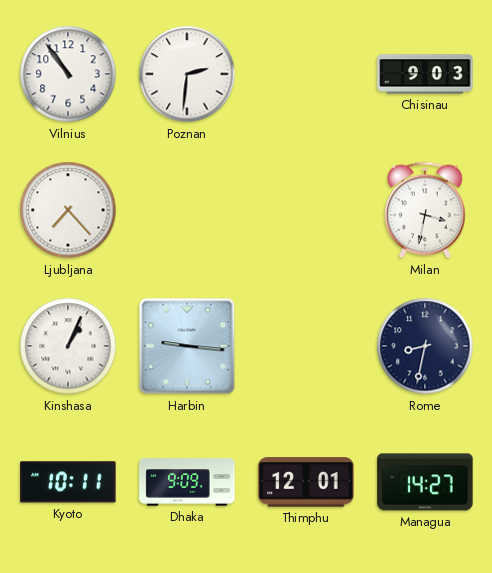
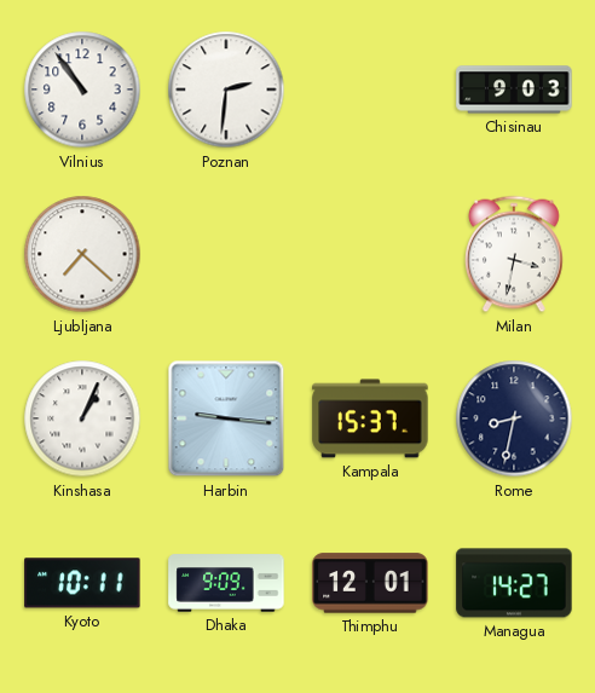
Ljubljana: 7:23 -> 7:22 (82, 254)
Kampala: none -> 15:37 (370, 418)
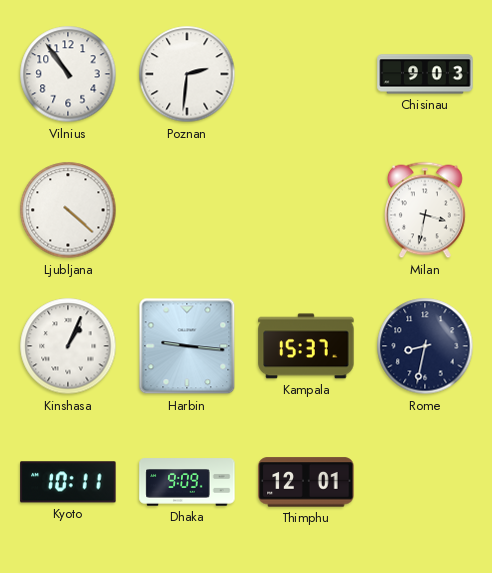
Ljubljana: 7:22 -> 4:22 (68, 210)
Managua: 14:27 -> none (514, 583)
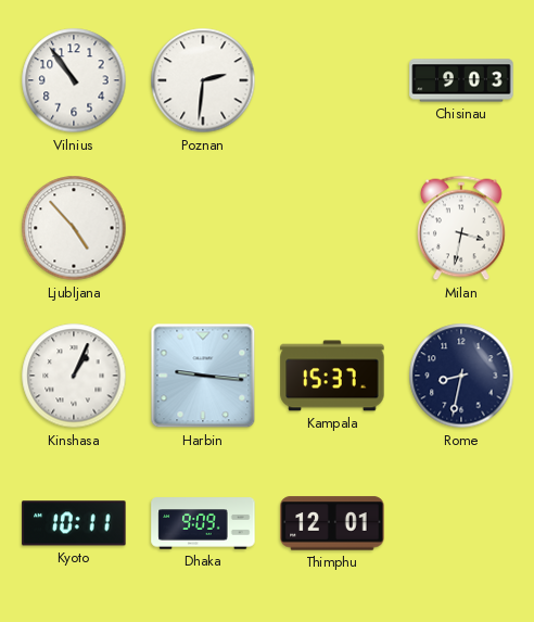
Ljubljana: 4:22 -> 4:53 (74, 228)
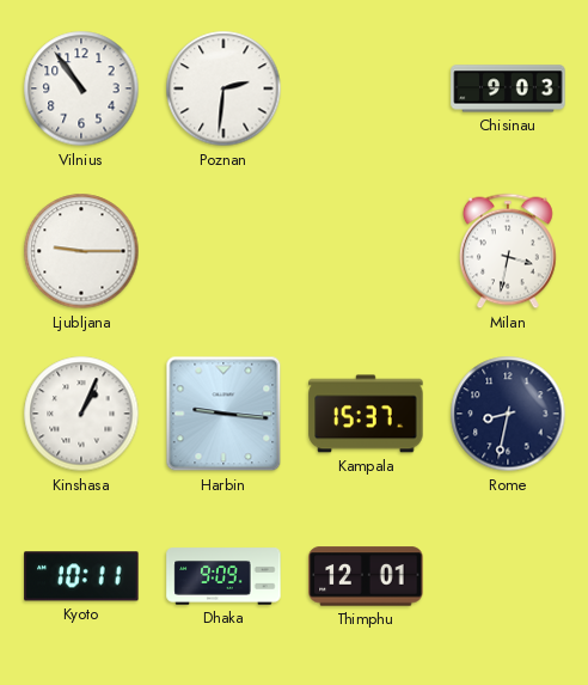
Ljubljana: 4:53 -> 9:15 (81, 251)
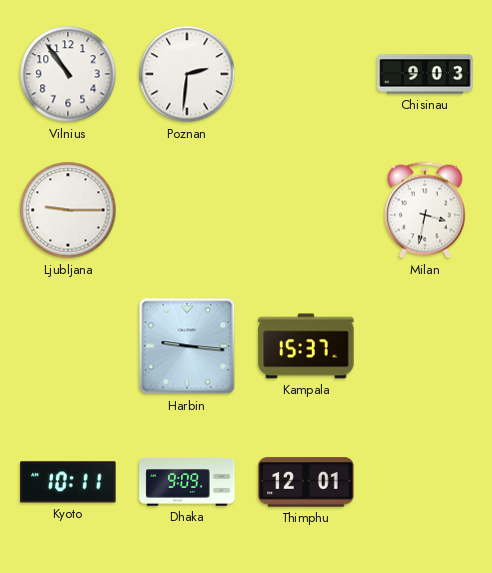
Kinshasa: 1:04 -> none (81, 414)
Rome: 8:32 -> none (508, 414)
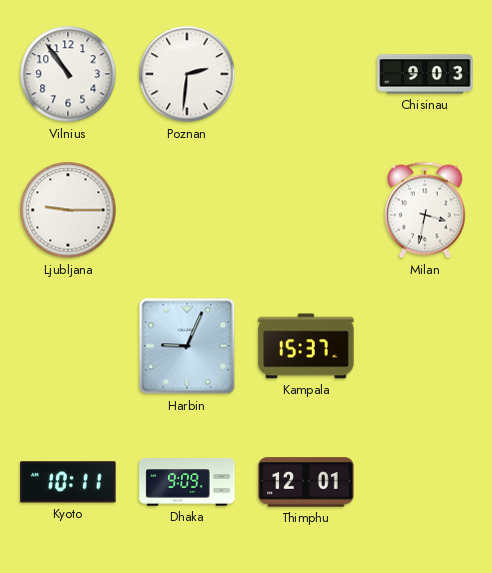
Harbin: 9:16 -> 9:04 (187, 346)
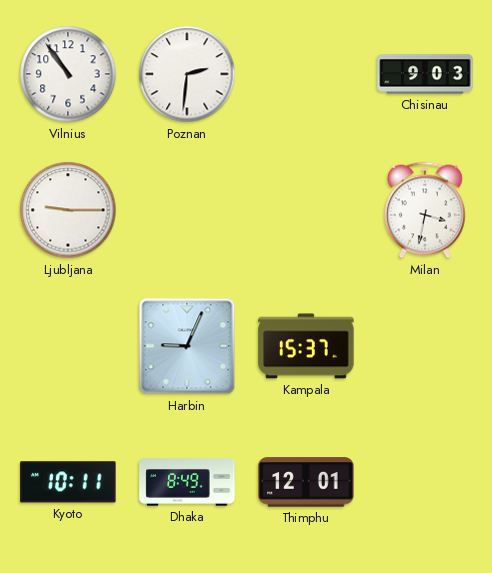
Dhaka: 9:09 -> 8:49 (187, 482)
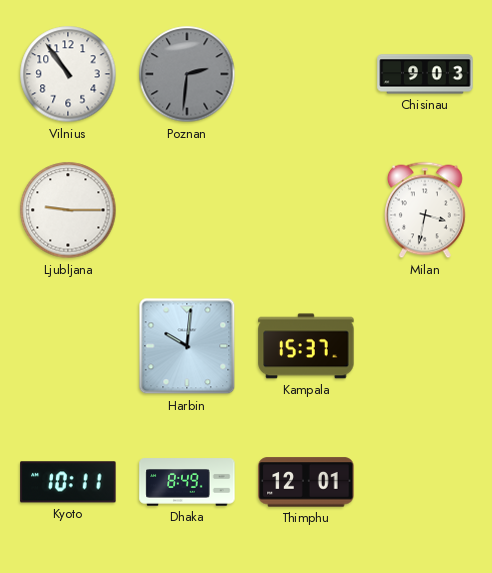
Poznan dial: white -> grey (187, 74)
Harbin: 9:04 -> 10:01 (187, 346)
